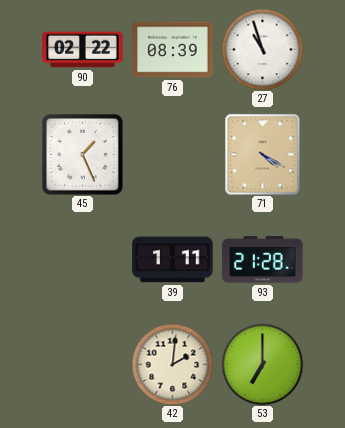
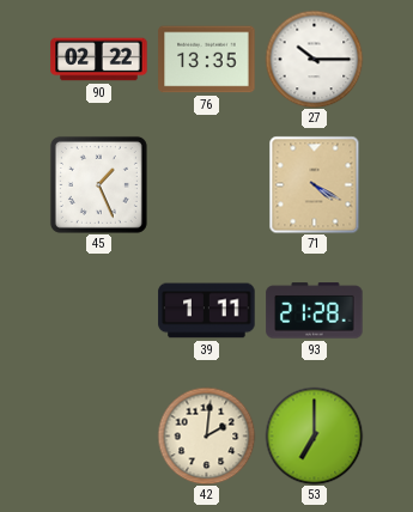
76: 08:39 -> 13:35 (207, 60)
27: 10:57 -> 10:15 (314, 59)
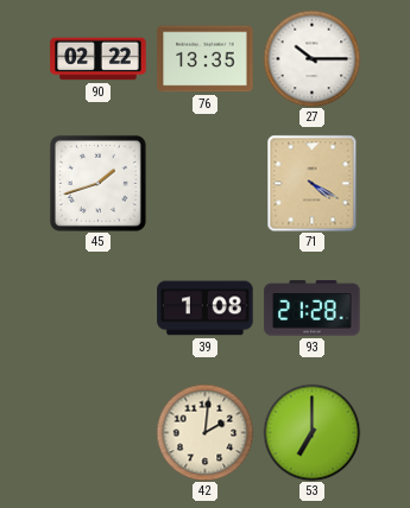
45: 1:26 -> 1:42 (97, 183)
39: 1:11 -> 1:08 (206, 309)
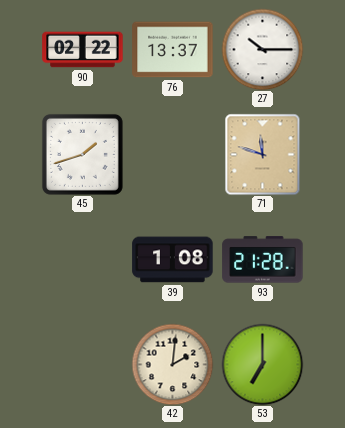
76: 13:35 -> 13:37 (173, 50)
71: 4:20 -> 11:48 (263, 154)
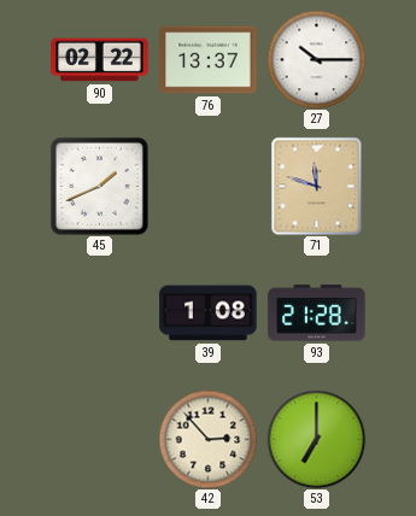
45: 1:42 -> 1:41 (99, 186)
42: 2:01 -> 2:53 (207, 439)
